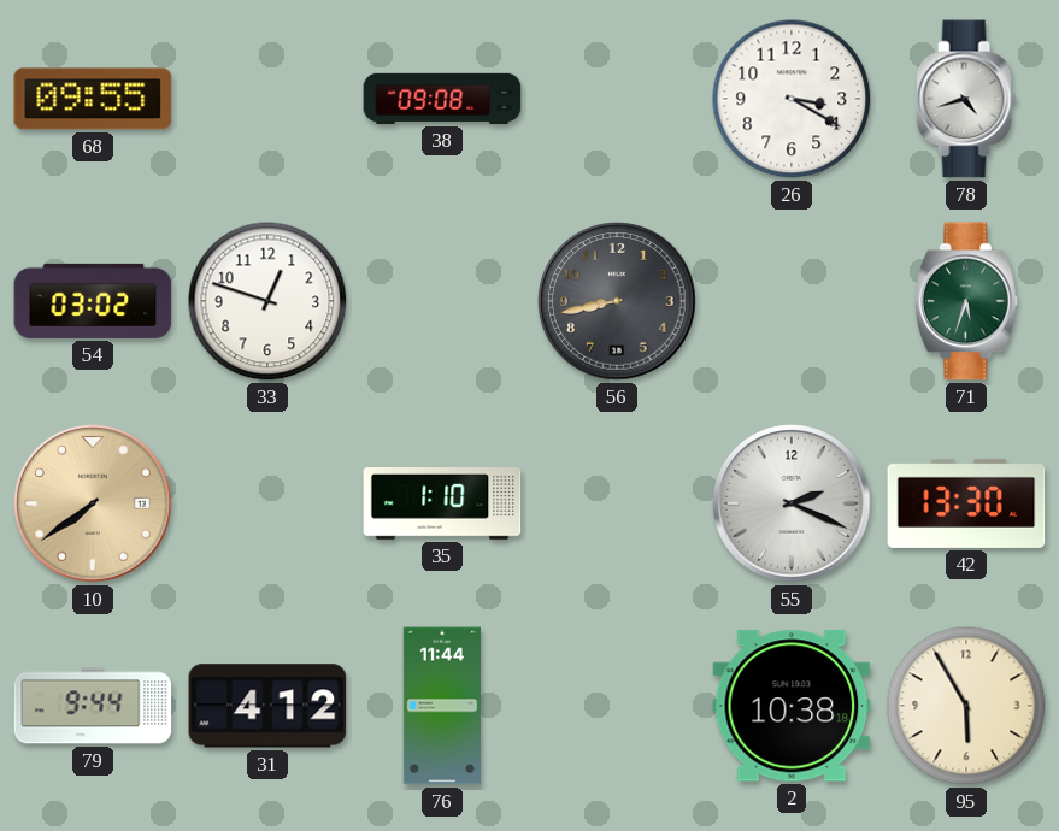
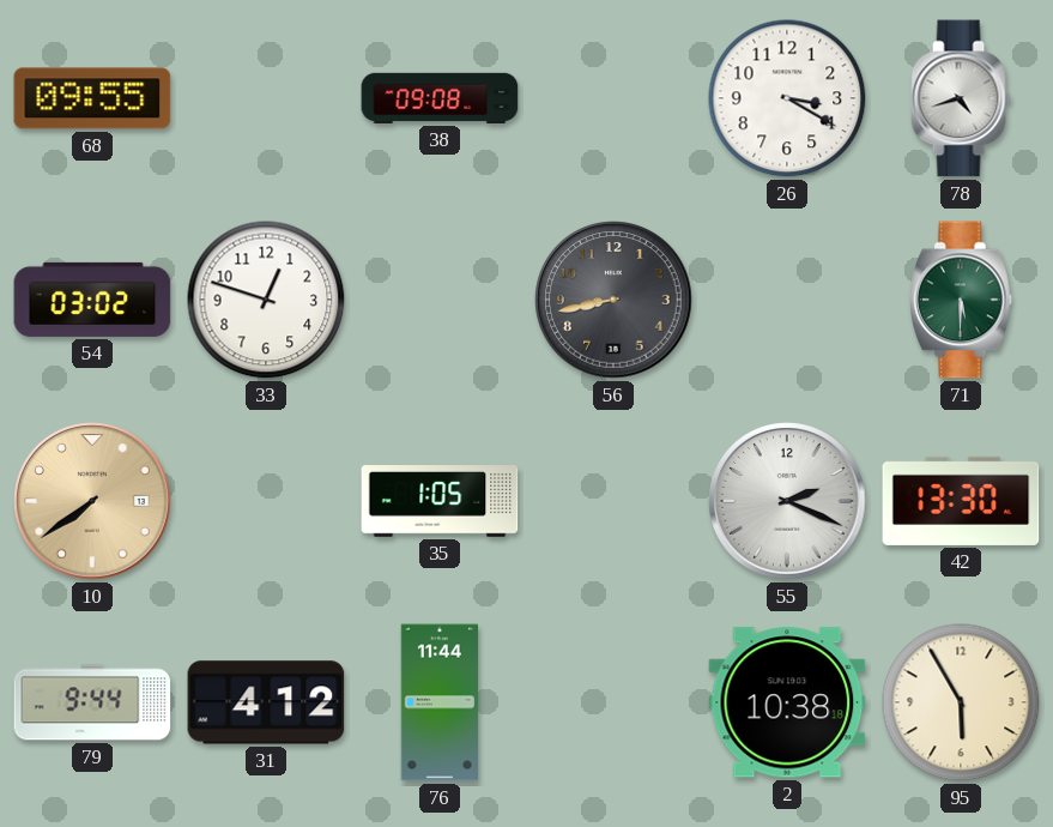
71: 5:33 -> 5:30 (962, 300)
35: 1:10 -> 1:05 (440, 502)
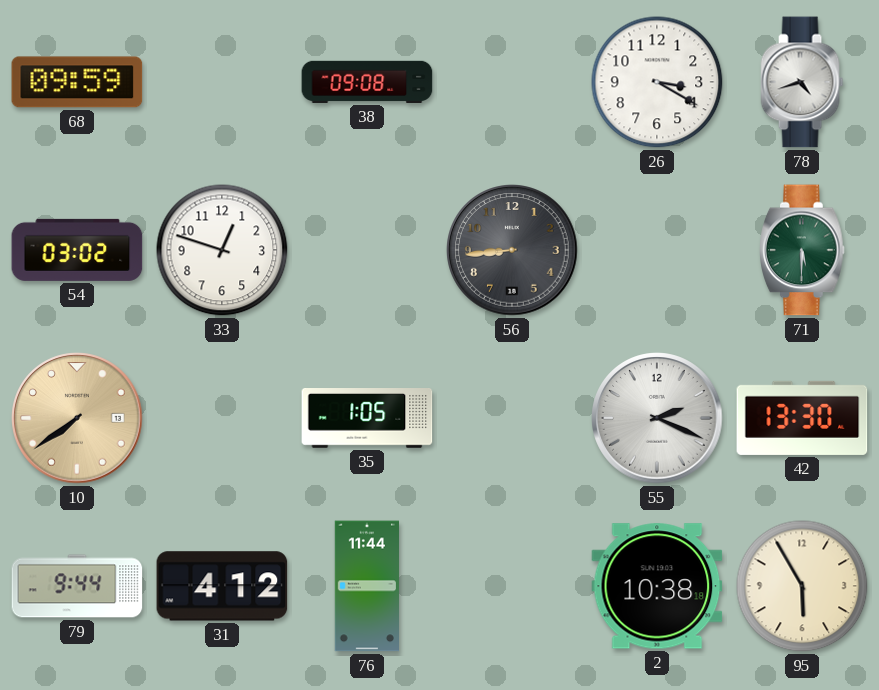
68: 09:55 -> 09:59 (77, 82)
56: 8:43 -> 8:44 (512, 250)
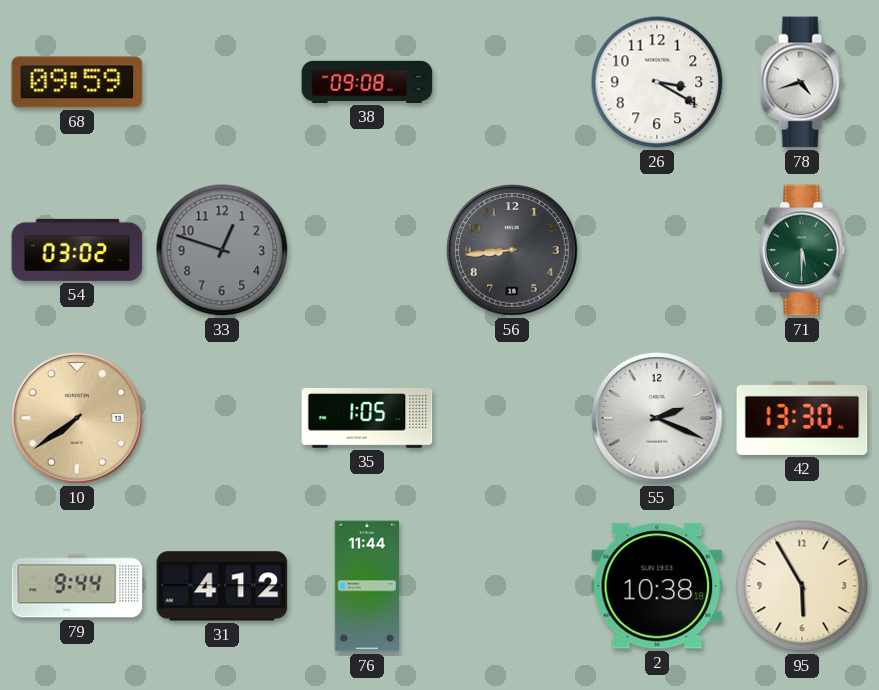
33 dial: white -> grey (222, 250)
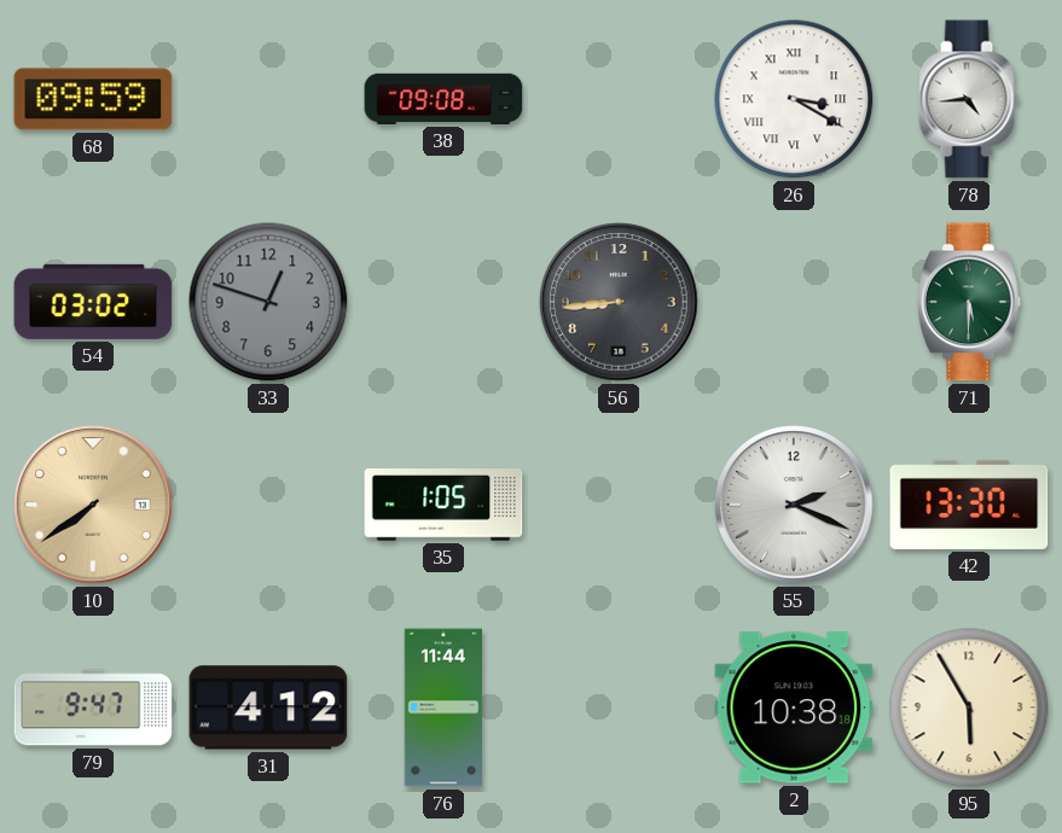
26 numerals: Arabic -> Roman (794, 99)
78: 4:42 -> 4:44 (969, 99)
79: 9:44 -> 9:47 (93, 707)
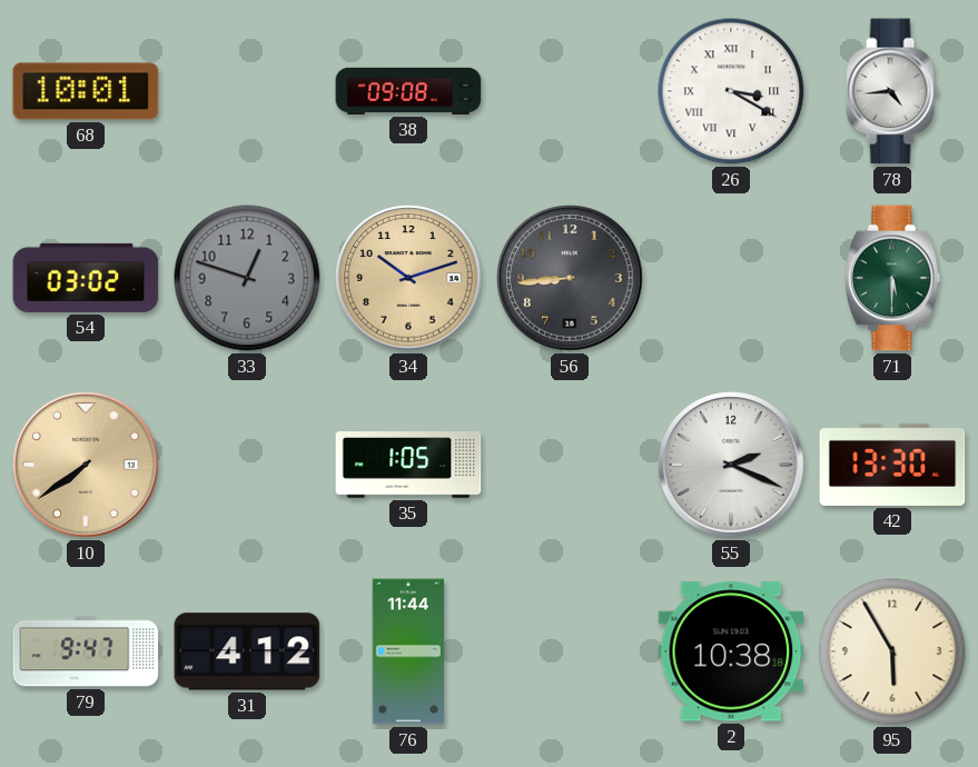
68: 09:59 -> 10:01 (86, 91)
34: none -> 10:12 (408, 278)
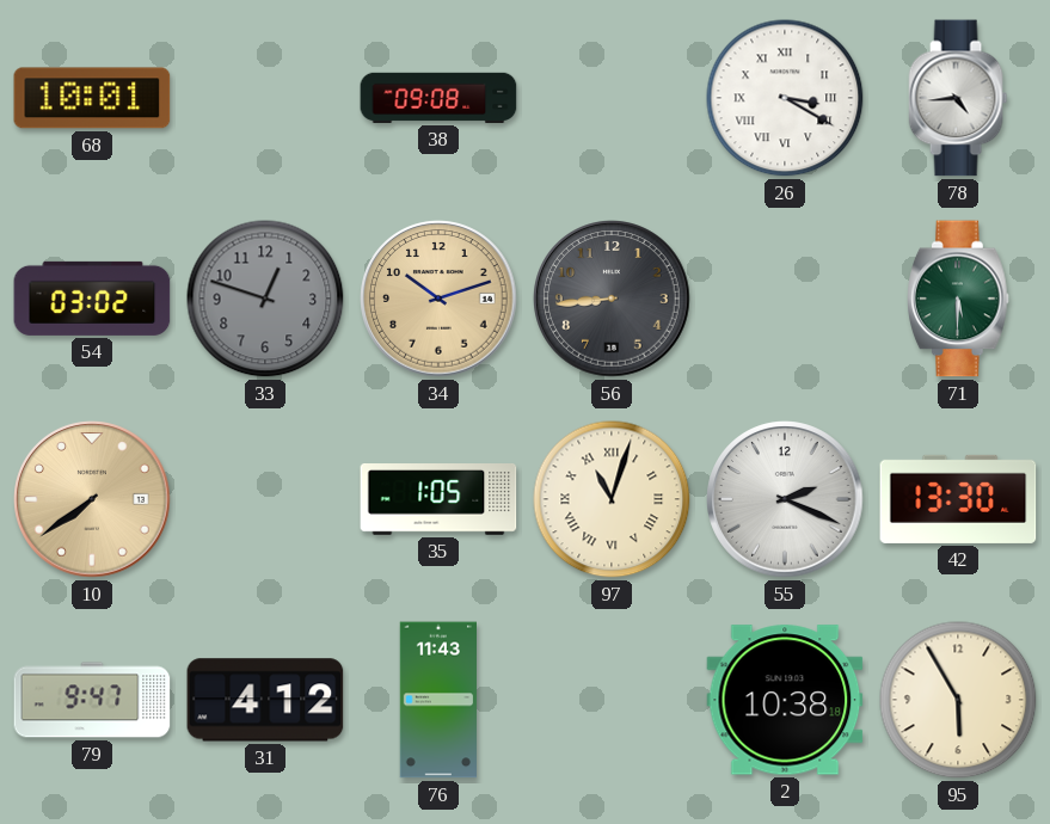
97: none -> 11:03 (612, 499)
76: 11:44 -> 11:43 (437, 700)
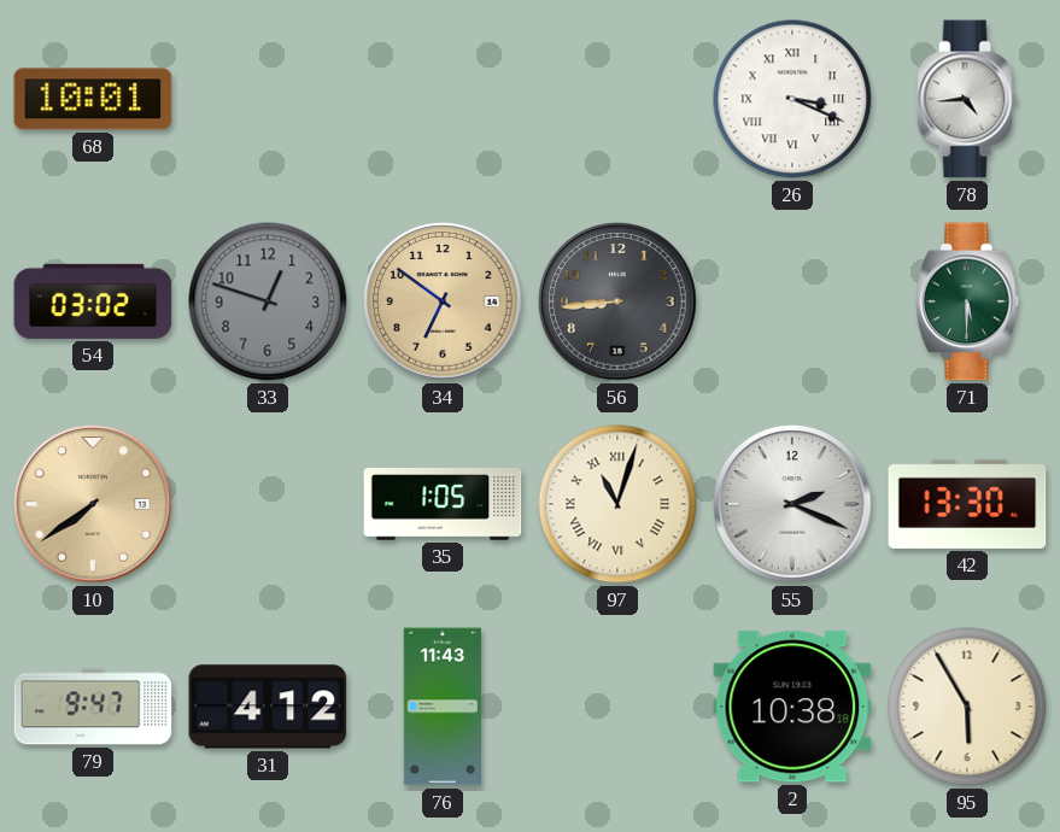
38: 09:08 -> none (438, 98)
26: 3:20 -> 3:19 (792, 99)
34: 10:12 -> 6:51 (443, 301)
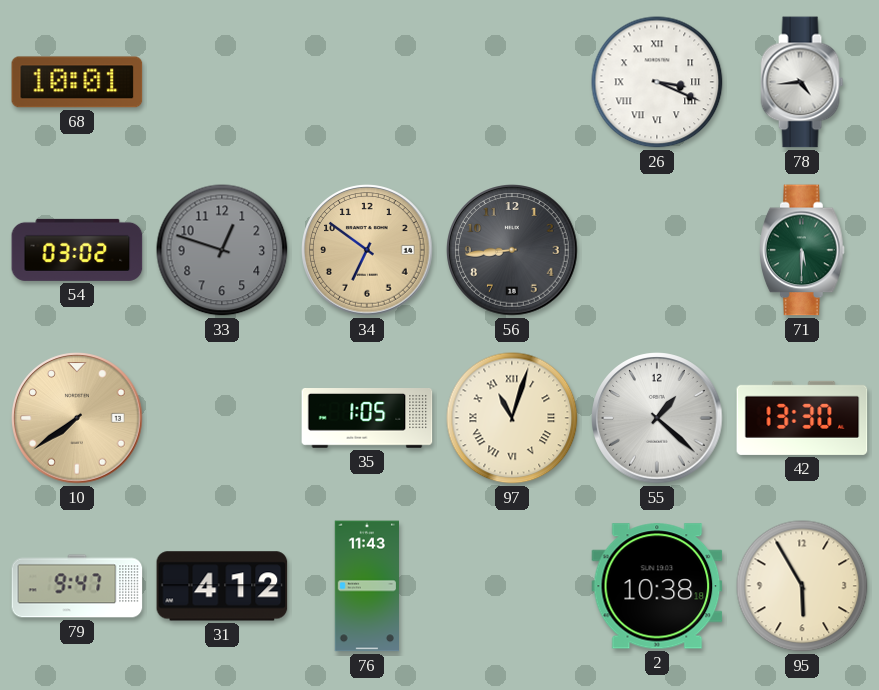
55: 2:19 -> 1:22 (657, 418)
